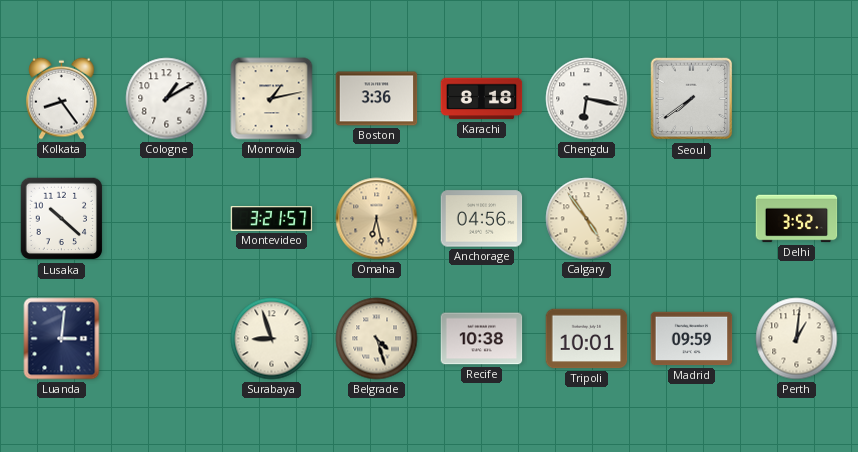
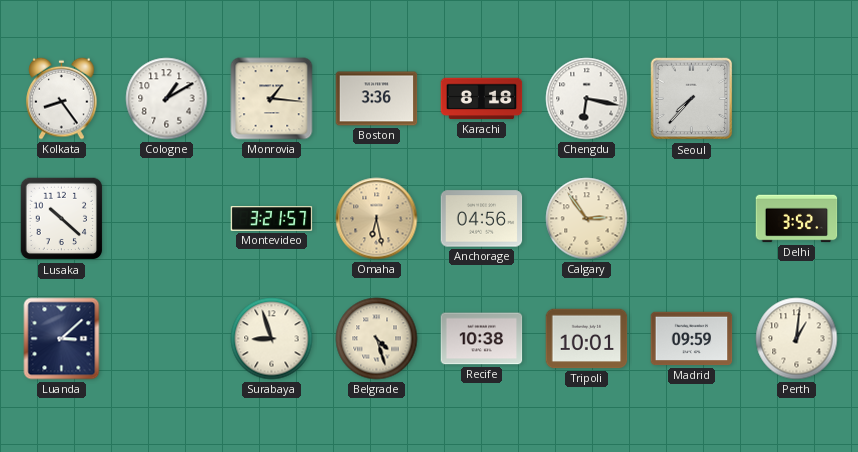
Monrovia: 1:13 -> 1:16 (272, 99)
Seoul: 7:39 -> 7:37 (692, 99)
Calgary: 4:54 -> 2:54 (587, 219)
Luanda: 3:01 -> 3:08 (62, 339)
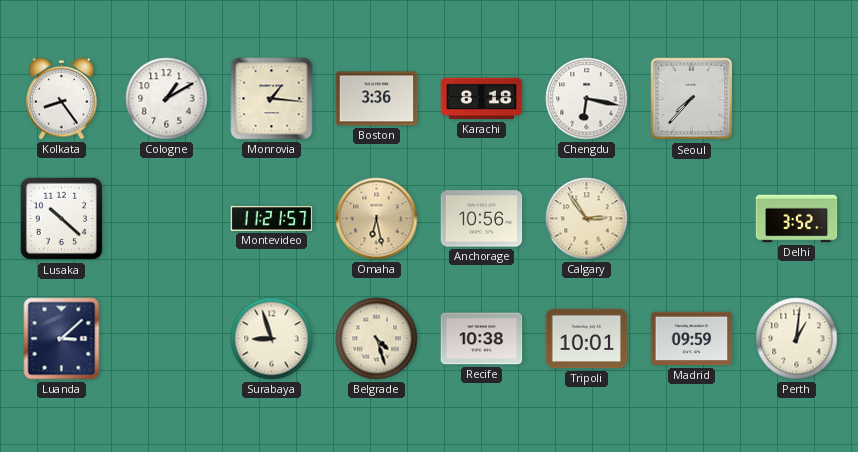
Montevideo: 3:21 -> 11:21 (272, 219)
Anchorage: 04:56 -> 10:56 (482, 219)
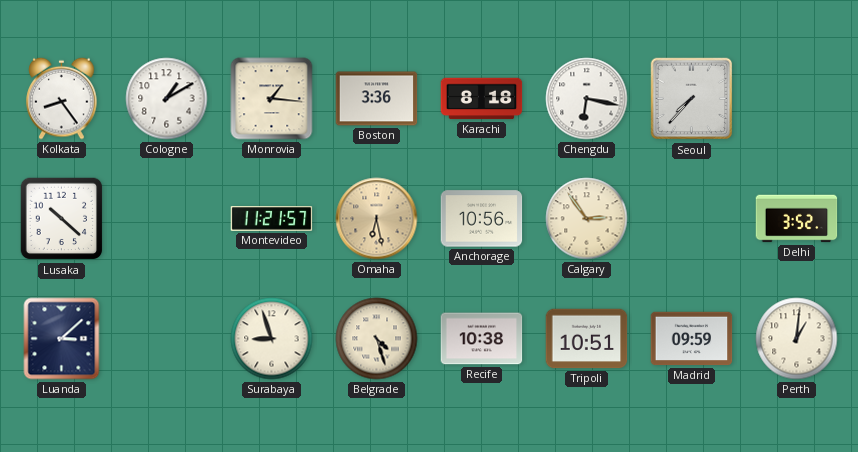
Tripoli: 10:01 -> 10:51 (587, 339)
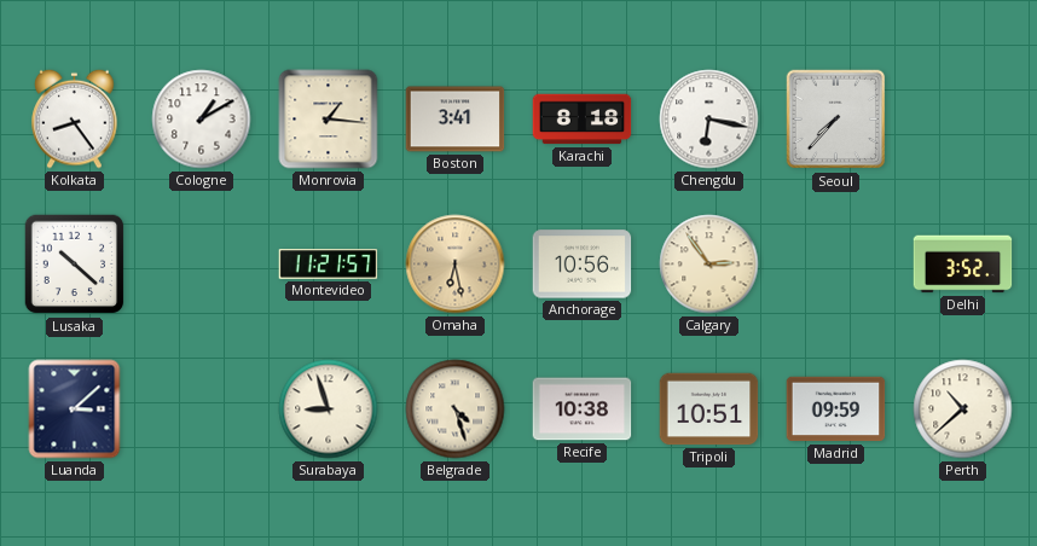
Boston: 3:36 -> 3:41 (456, 120)
Perth: 1:01 -> 10:38 (963, 409)
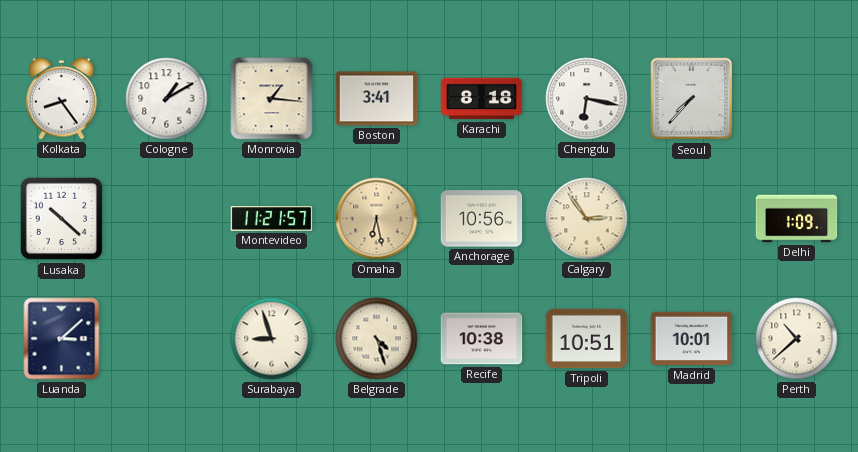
Delhi: 3:52 -> 1:09 (797, 219)
Madrid: 09:59 -> 10:01 (692, 339)
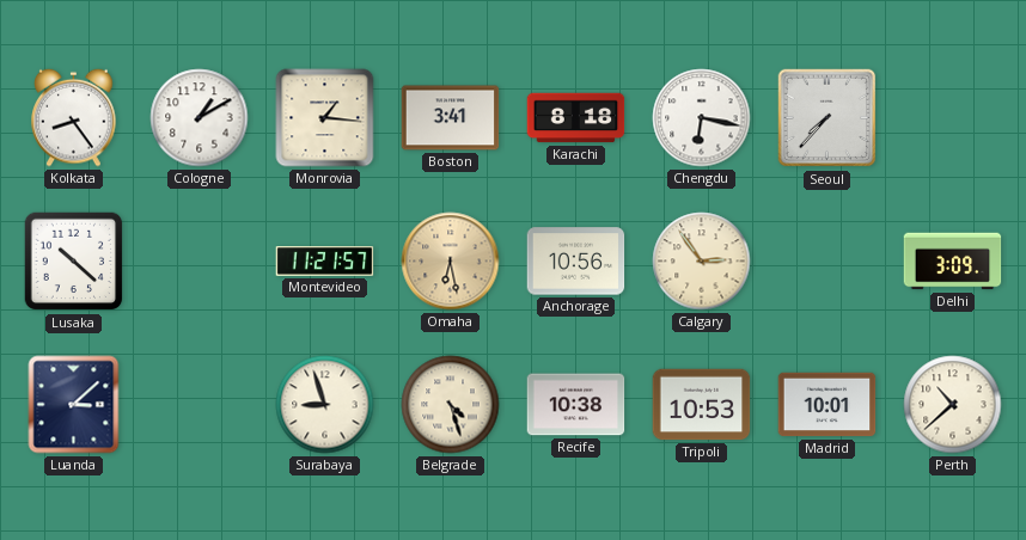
Delhi: 1:09 -> 3:09 (953, 262)
Tripoli: 10:51 -> 10:53 (702, 405)
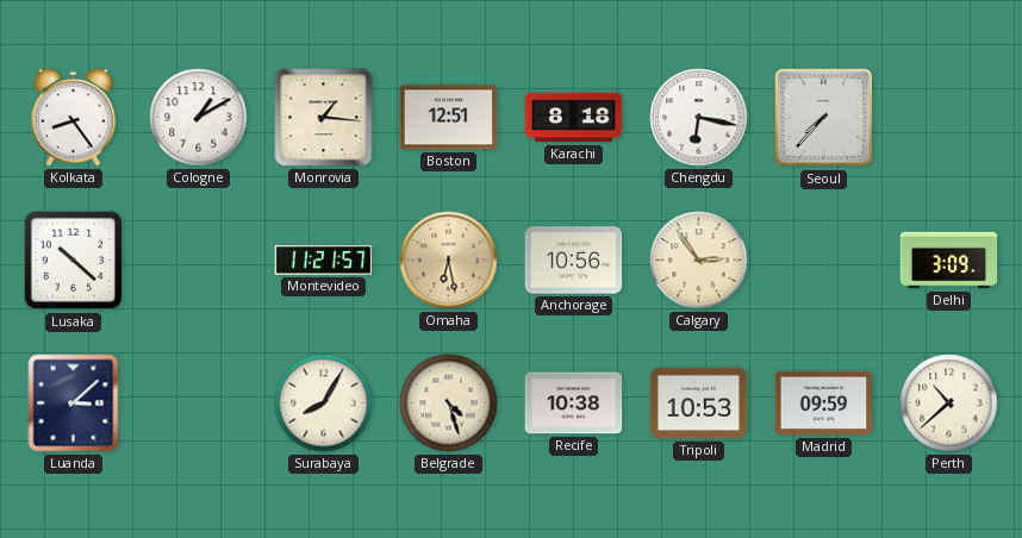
Boston: 3:41 -> 12:51 (449, 118)
Surabaya: 8:57 -> 8:05 (324, 403)
Madrid: 10:01 -> 09:59 (824, 403)
